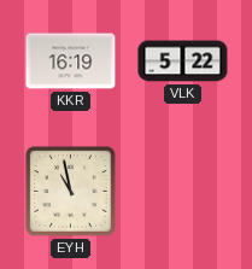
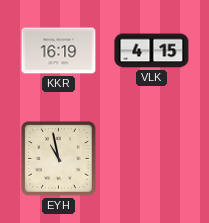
VLK: 5:22 -> 4:15 (152, 51)
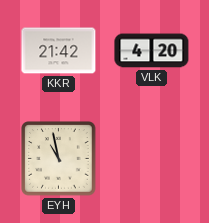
KKR: 16:19 -> 21:42 (59, 51)
VLK: 4:15 -> 4:20 (152, 51)
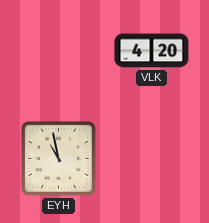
KKR: 21:42 -> none (59, 51)
